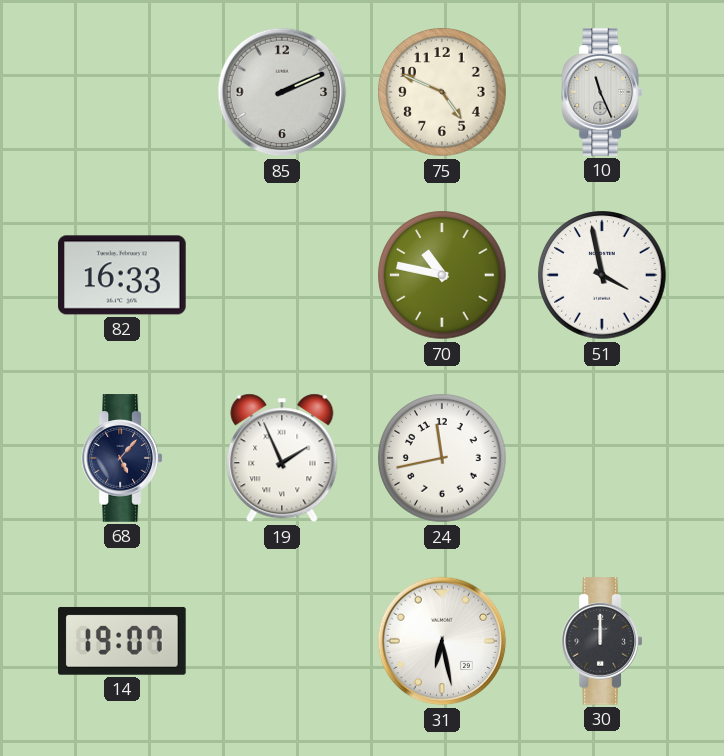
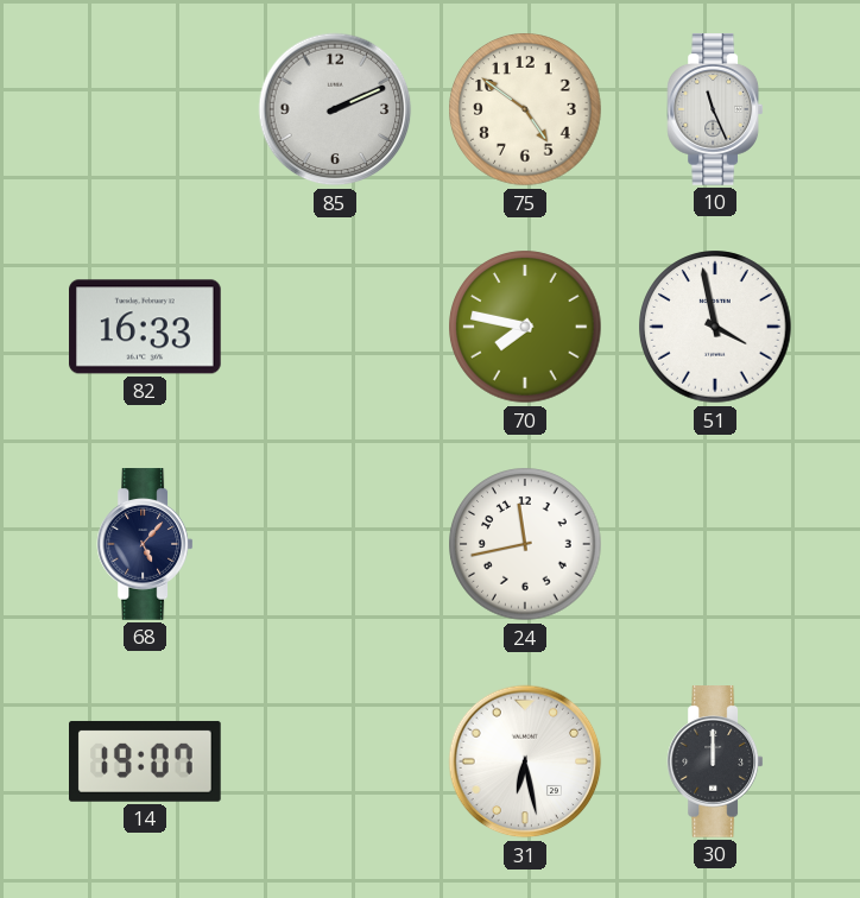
75: 4:49 -> 4:51 (525, 109)
70: 10:47 -> 7:47 (525, 327)
19: 1:56 -> none (282, 458)
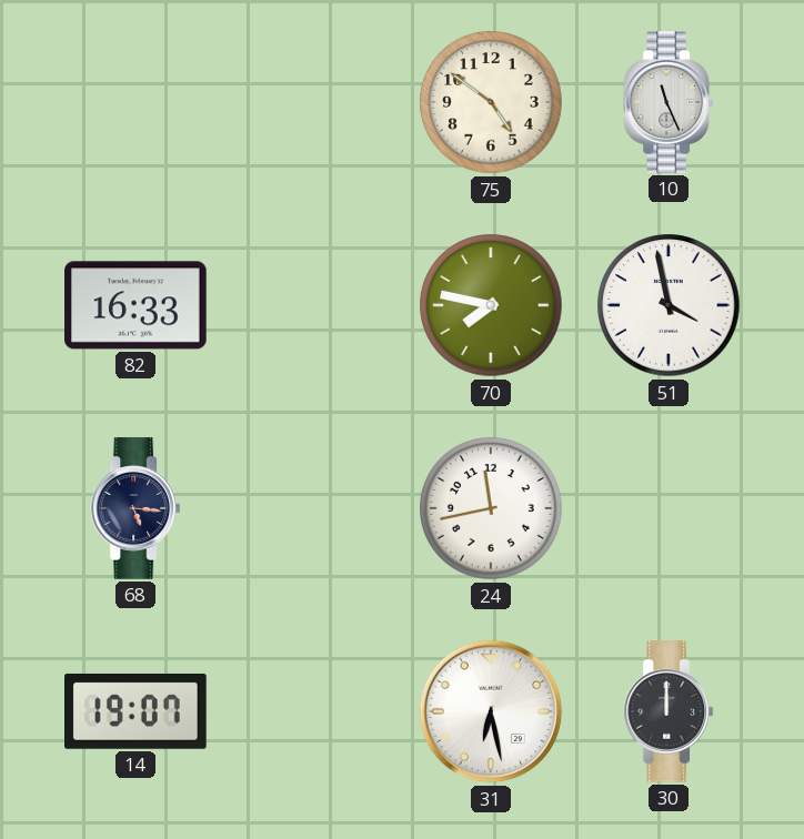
85: 2:11 -> none (335, 109)
68: 5:07 -> 5:16 (135, 508)
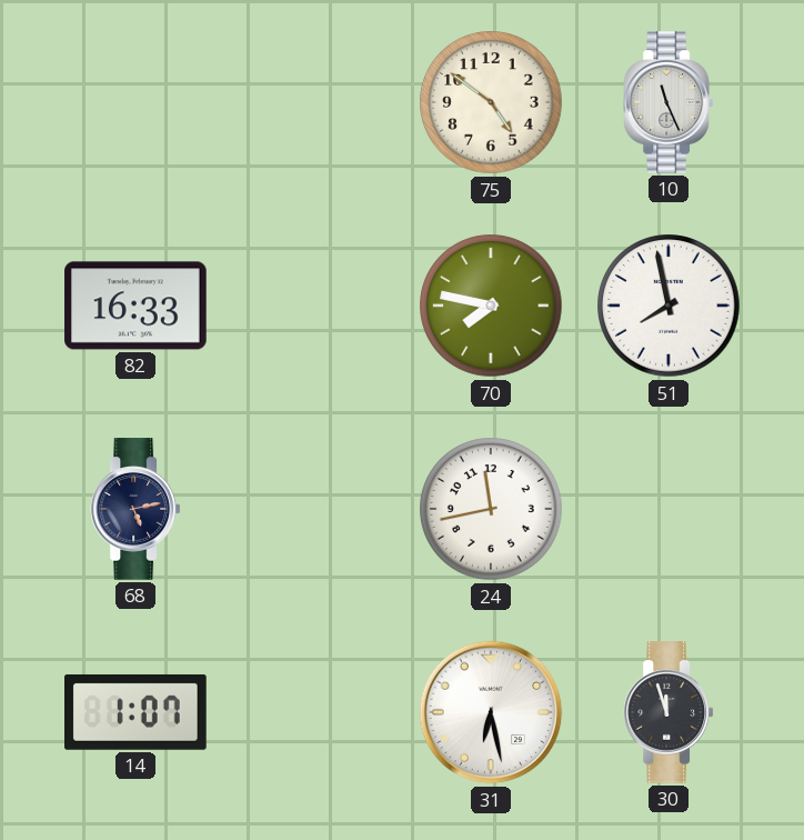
51: 3:58 -> 7:58 (669, 306)
68: 5:16 -> 5:13 (135, 509)
14: 19:07 -> 1:07 (135, 712)
30: 12:00 -> 11:57 (669, 712)
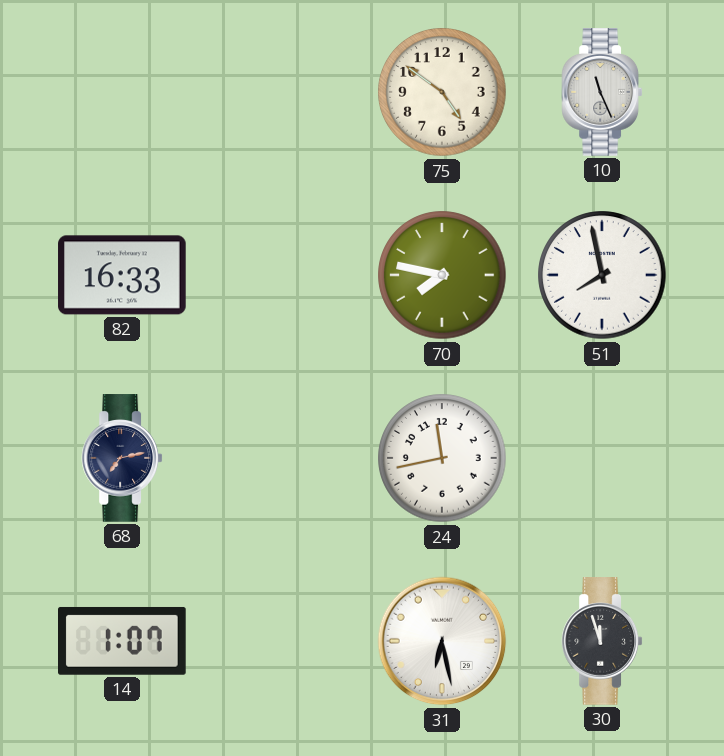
68: 5:13 -> 7:13 (122, 458)
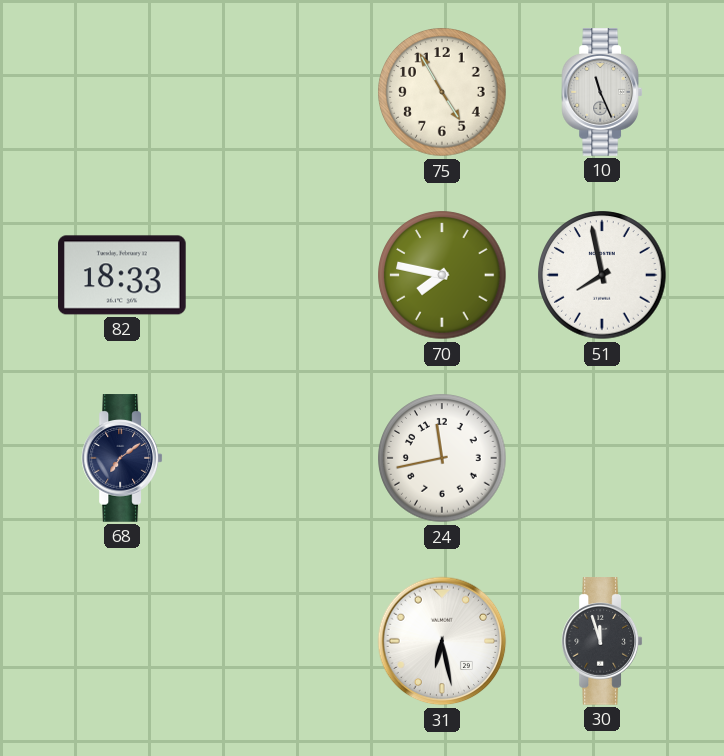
75: 4:51 -> 4:55 (442, 92)
82: 16:33 -> 18:33 (122, 275)
68: 7:13 -> 7:09 (122, 458)
14: 1:07 -> none (122, 641)
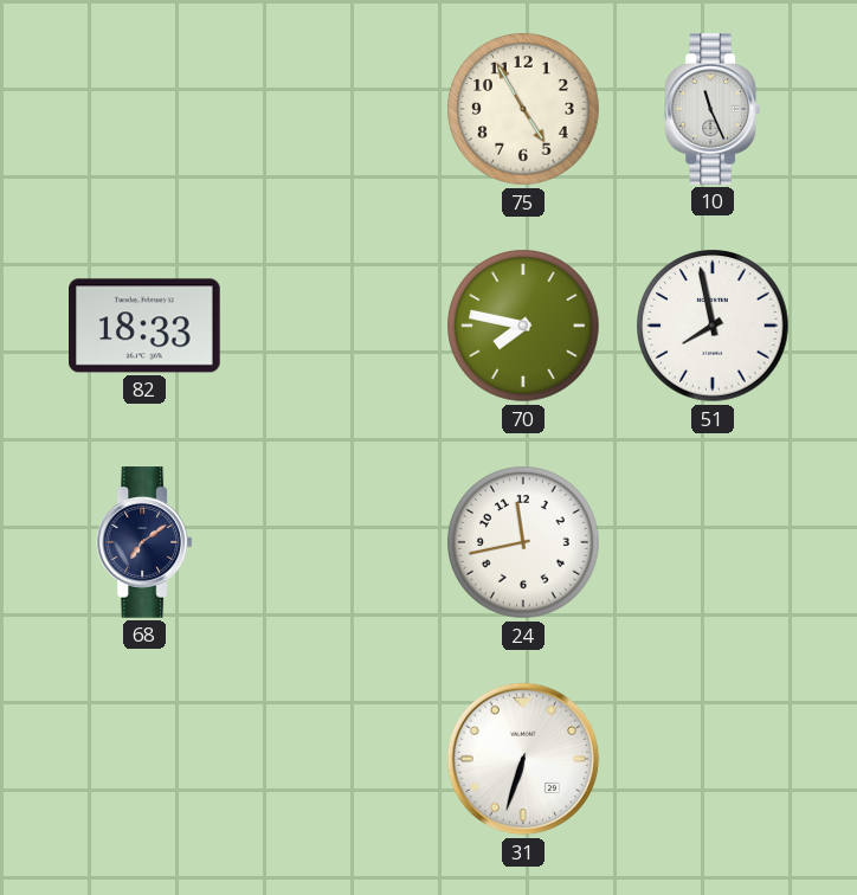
31: 6:28 -> 6:33 (523, 759)
30: 11:57 -> none (602, 641)
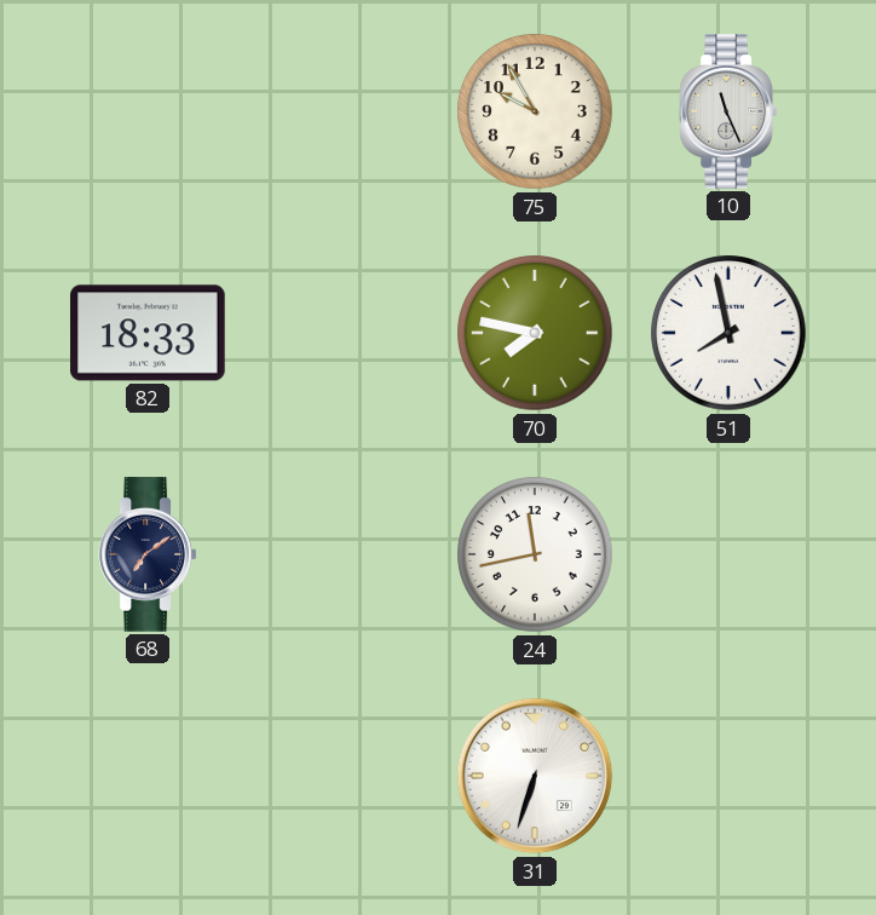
75: 4:55 -> 9:55 (535, 111)
